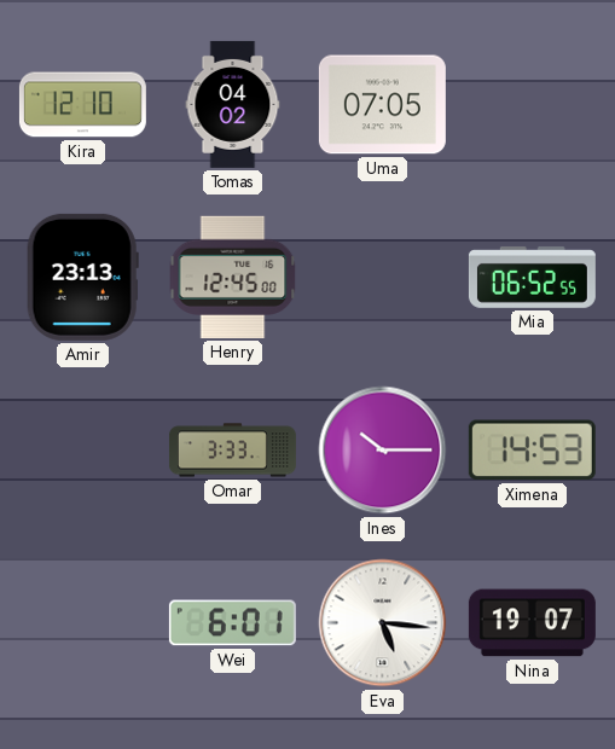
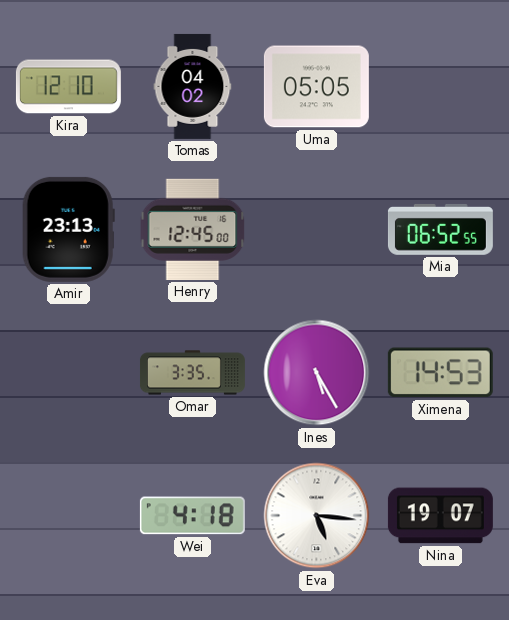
Uma: 07:05 -> 05:05 (316, 87)
Omar: 3:33 -> 3:35 (192, 373)
Ines: 10:15 -> 5:25 (317, 373)
Wei: 6:01 -> 4:18 (192, 516)
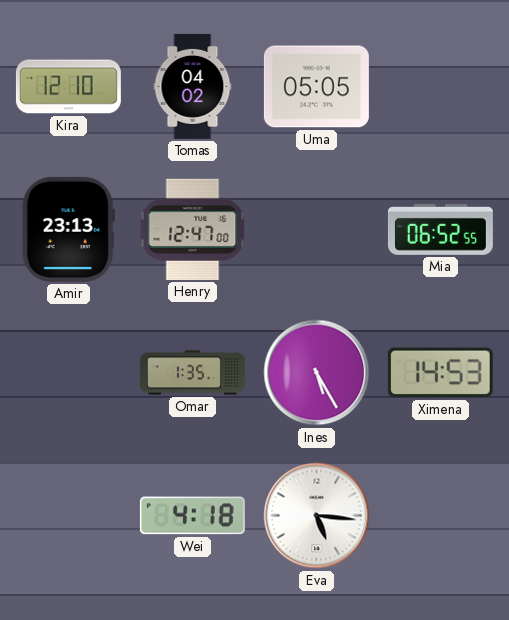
Henry: 12:45 -> 12:47 (193, 229)
Omar: 3:35 -> 1:35 (192, 373)
Nina: 19:07 -> none (440, 516)
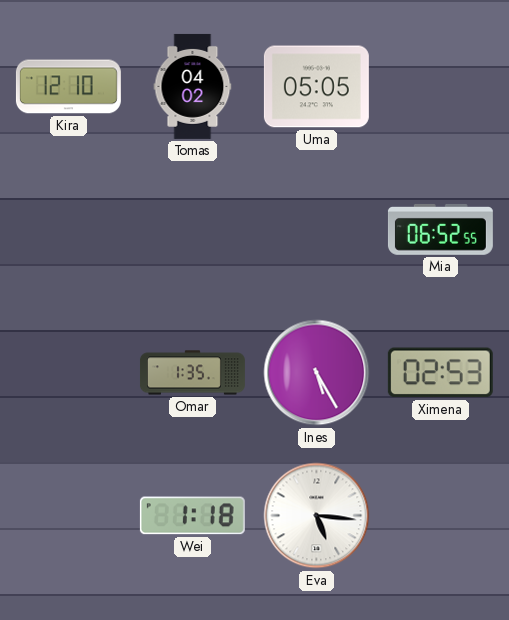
Amir: 23:13 -> none (68, 229)
Henry: 12:47 -> none (193, 229)
Ximena: 14:53 -> 02:53 (440, 373)
Wei: 4:18 -> 1:18 (192, 516)
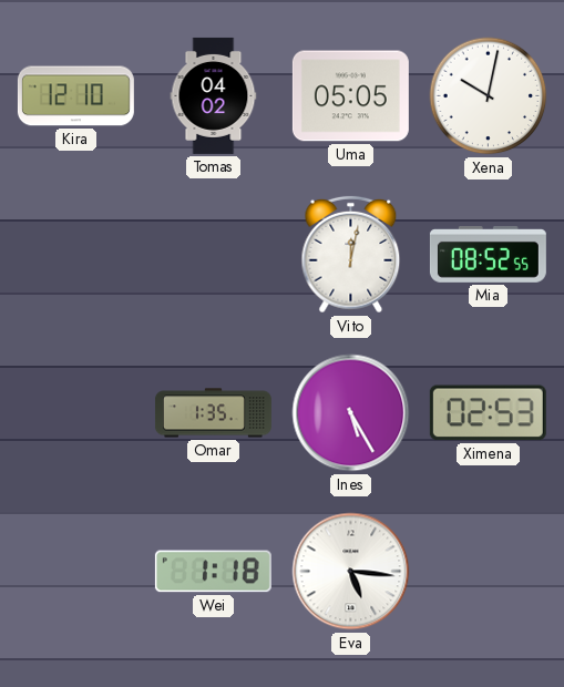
Xena: none -> 10:02 (489, 96)
Vito: none -> 12:02 (351, 255)
Mia: 06:52 -> 08:52 (488, 255)
